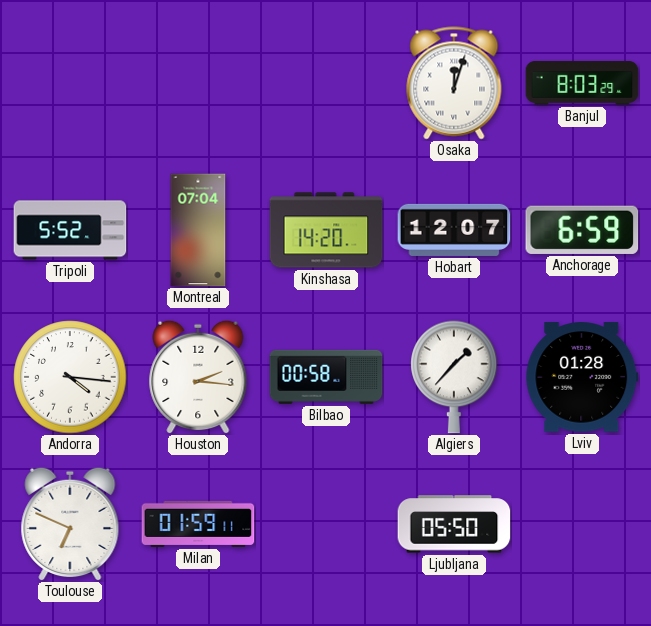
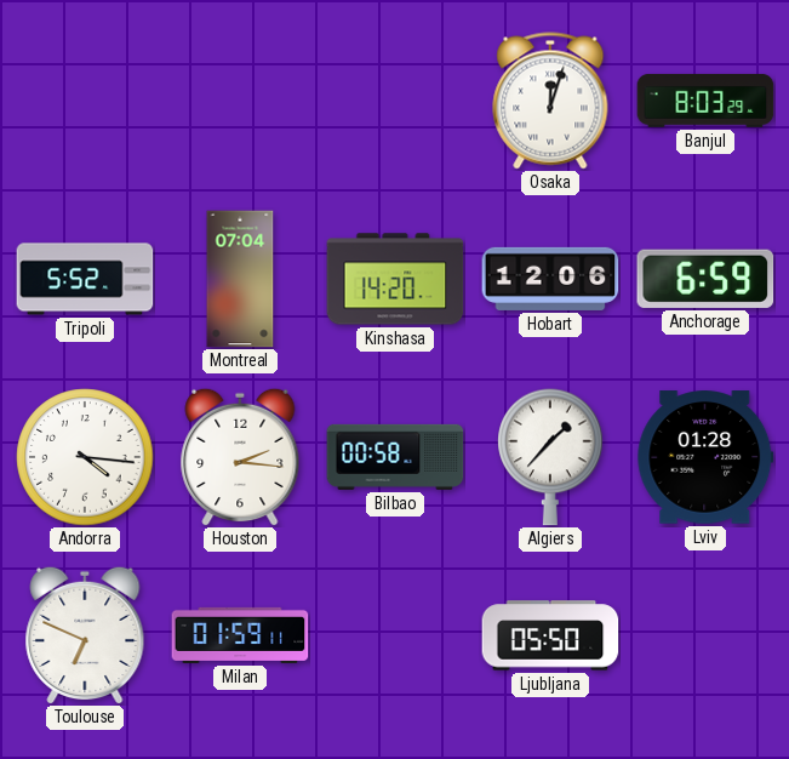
Hobart: 12:07 -> 12:06 (550, 279)
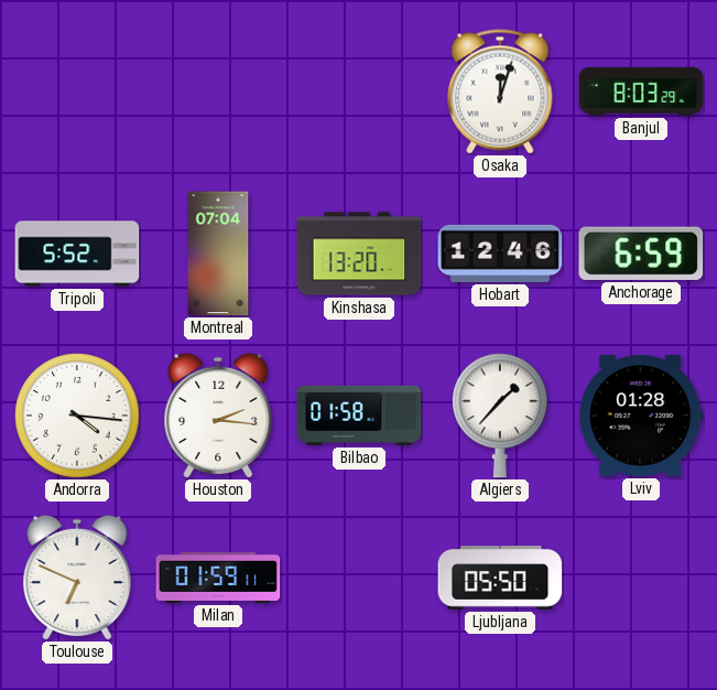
Kinshasa: 14:20 -> 13:20 (359, 254)
Hobart: 12:06 -> 12:46 (500, 254)
Bilbao: 00:58 -> 01:58 (359, 416)
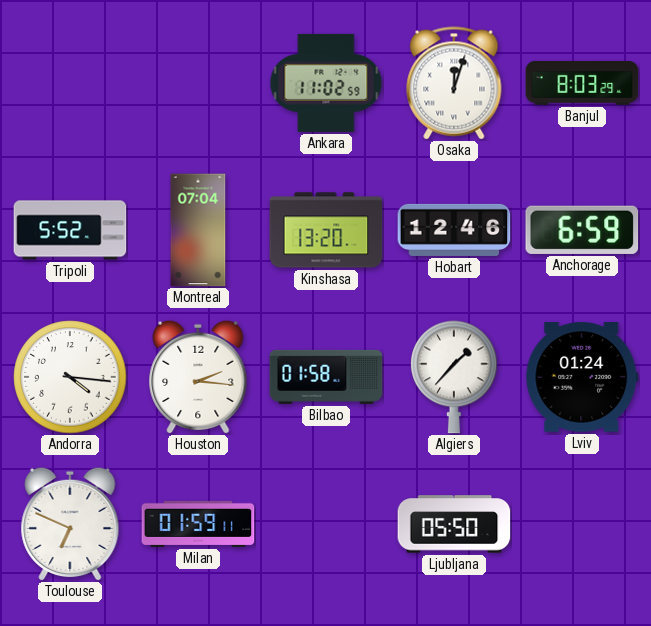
Ankara: none -> 11:02 (326, 83)
Lviv: 01:28 -> 01:24 (582, 377)
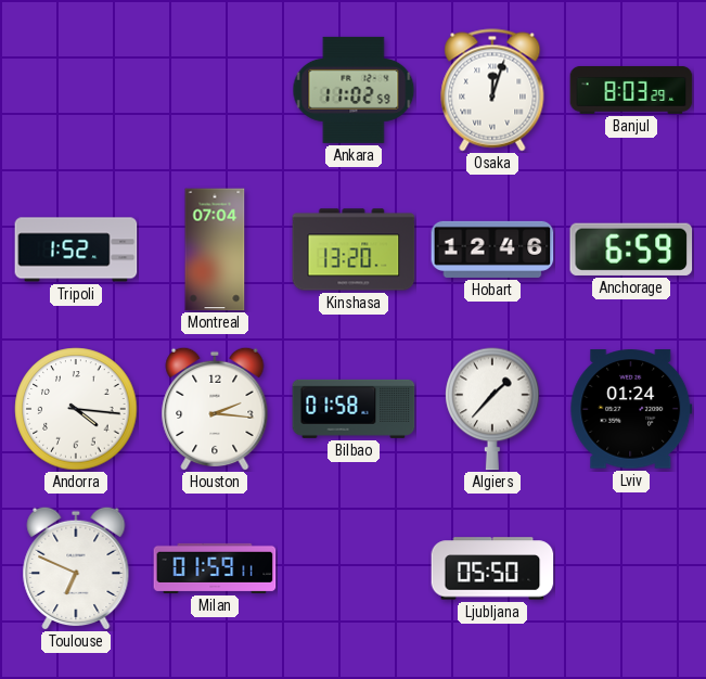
Tripoli: 5:52 -> 1:52 (76, 249)
